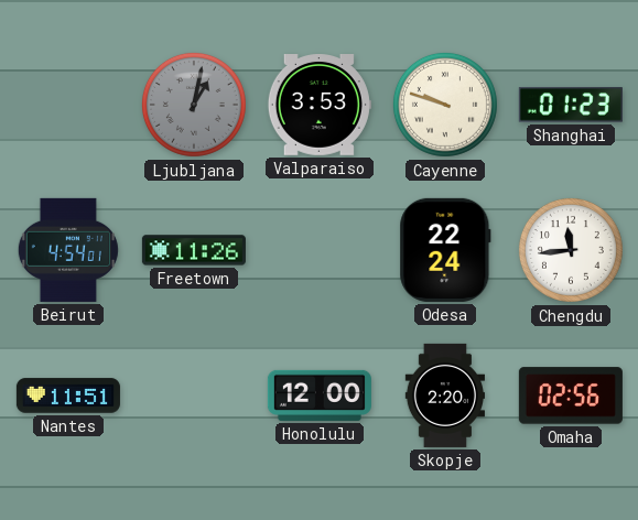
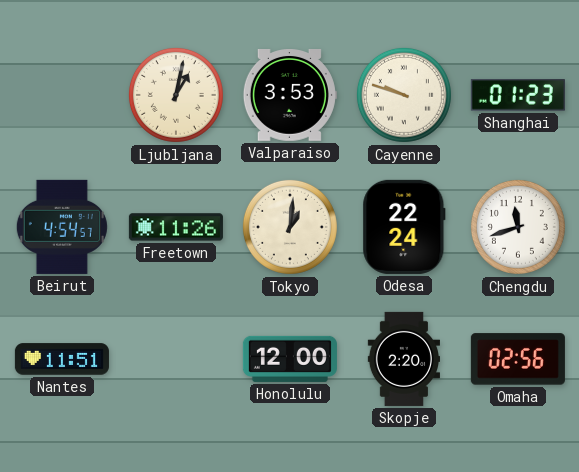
Ljubljana dial: grey -> cream (176, 95)
Beirut: 4:54:01 -> 4:54:57 (62, 227)
Tokyo: none -> 1:01 (290, 227)
Chengdu: 11:44 -> 11:42 (518, 227)
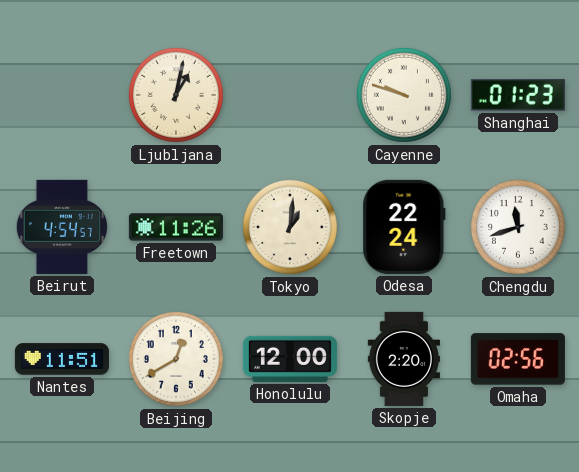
Valparaiso: 3:53 -> none (290, 96)
Beijing: none -> 12:40 (176, 359)
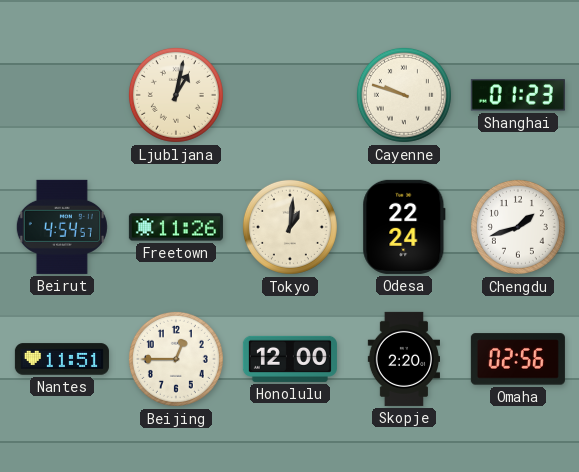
Chengdu: 11:42 -> 1:42 (518, 227)
Beijing: 12:40 -> 12:45 (176, 359)
